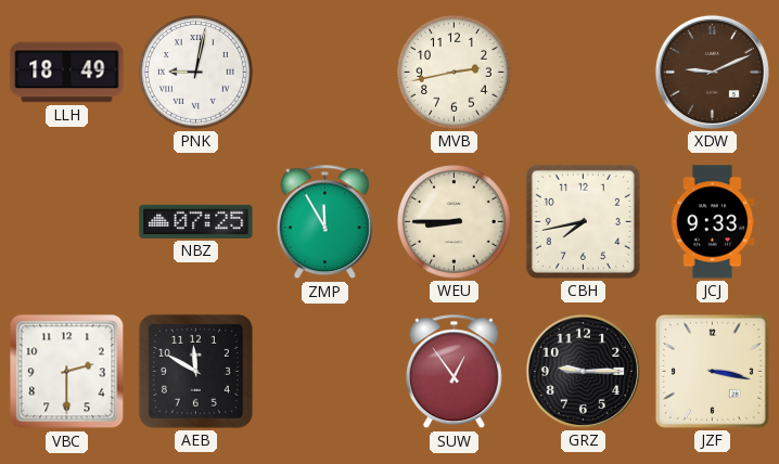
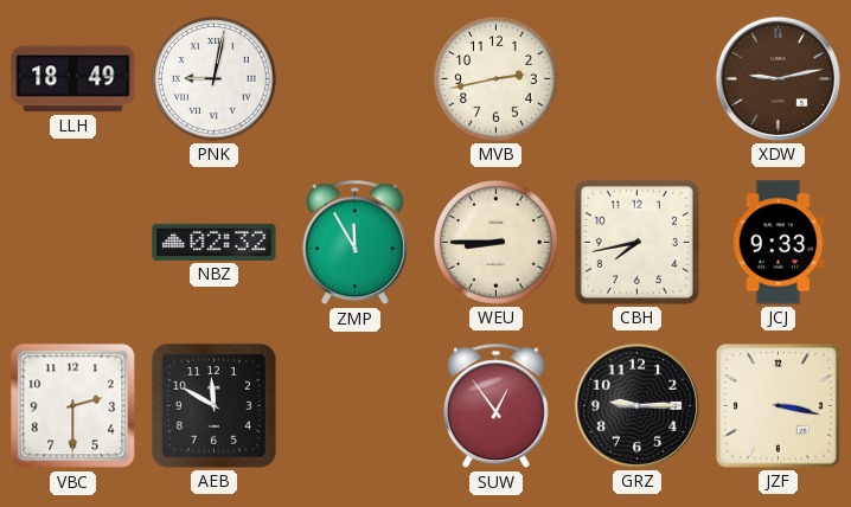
XDW: 9:11 -> 9:13 (778, 78)
NBZ: 07:25 -> 02:32 (215, 242)
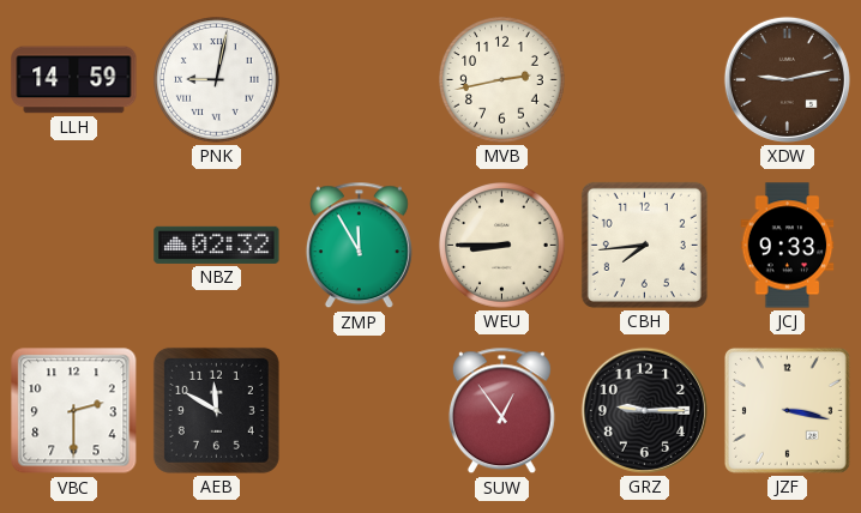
LLH: 18:49 -> 14:59 (74, 80)
CBH: 7:43 -> 7:44 (644, 245)
